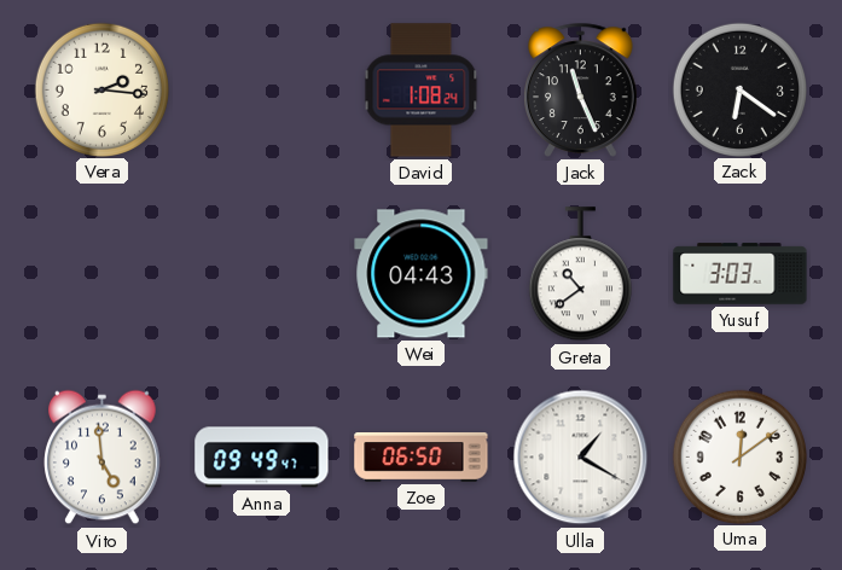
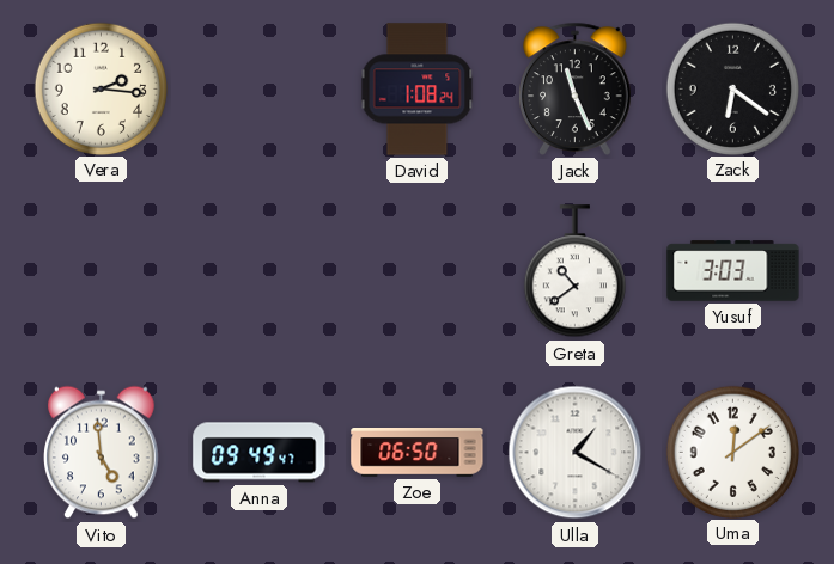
Wei: 04:43 -> none (422, 274)
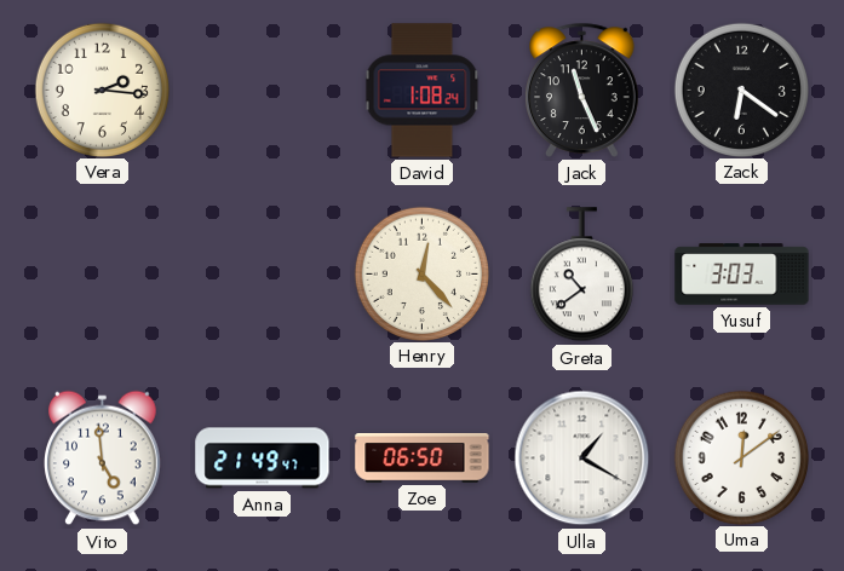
Henry: none -> 12:23 (421, 273)
Anna: 09:49 -> 21:49 (263, 458)
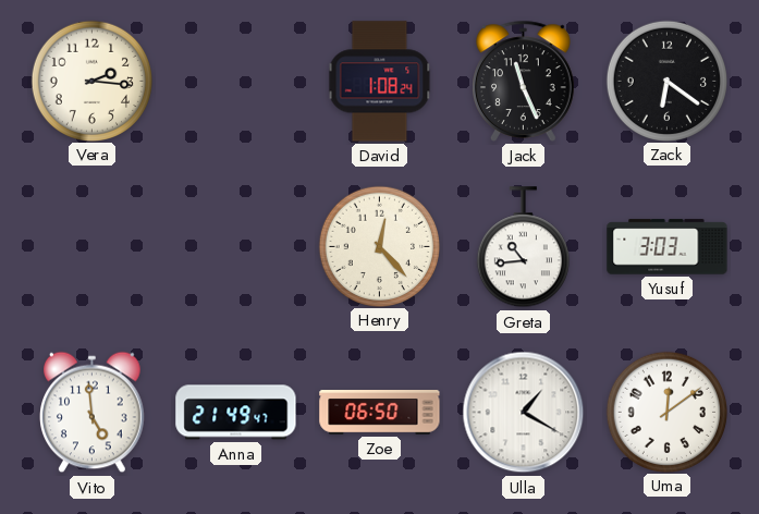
Greta: 10:39 -> 10:44 (523, 247)
